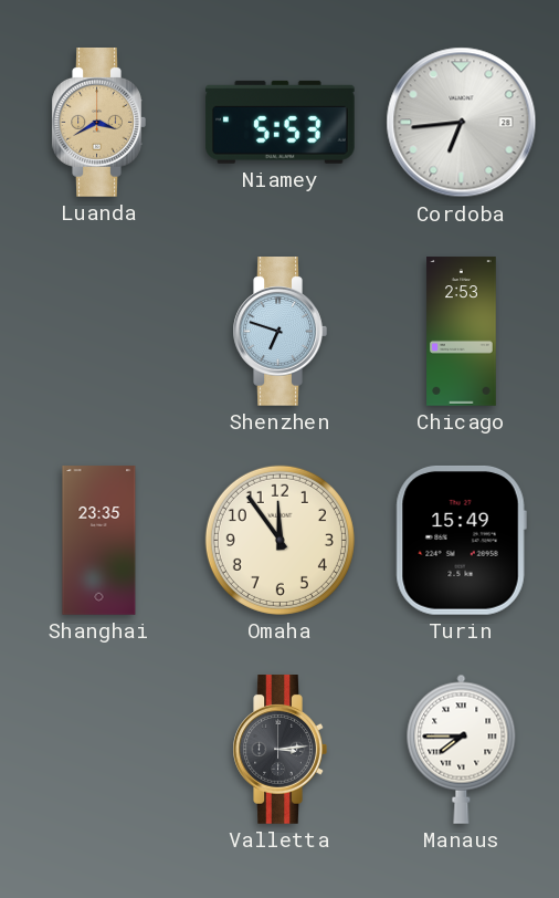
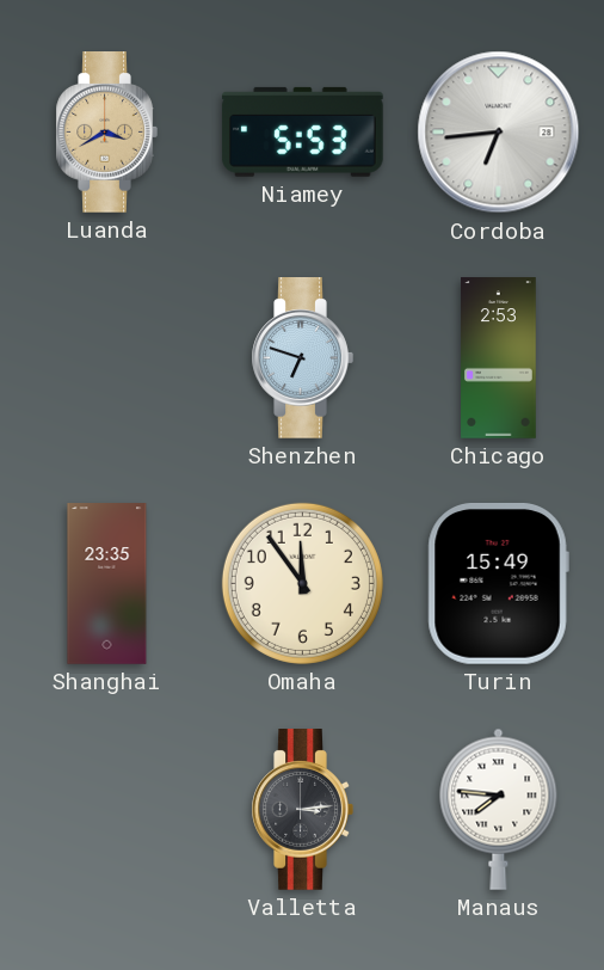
Manaus: 7:45 -> 7:46 (499, 809)
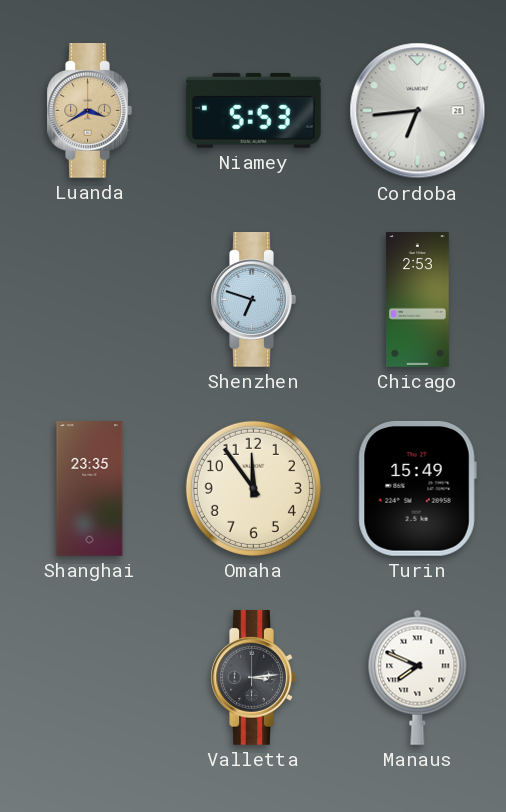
Manaus: 7:46 -> 7:49 (418, 677)
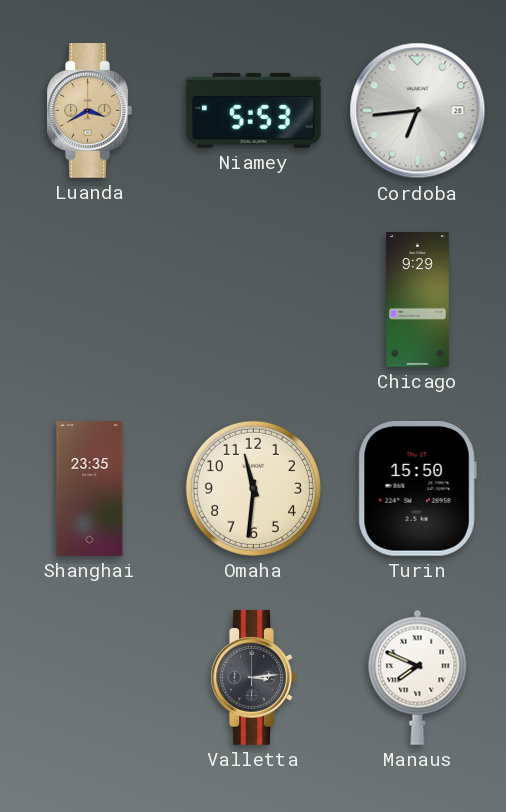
Shenzhen: 6:48 -> none (253, 300)
Chicago: 2:53 -> 9:29 (418, 300)
Omaha: 11:54 -> 11:31 (253, 488)
Turin: 15:49 -> 15:50 (417, 488)
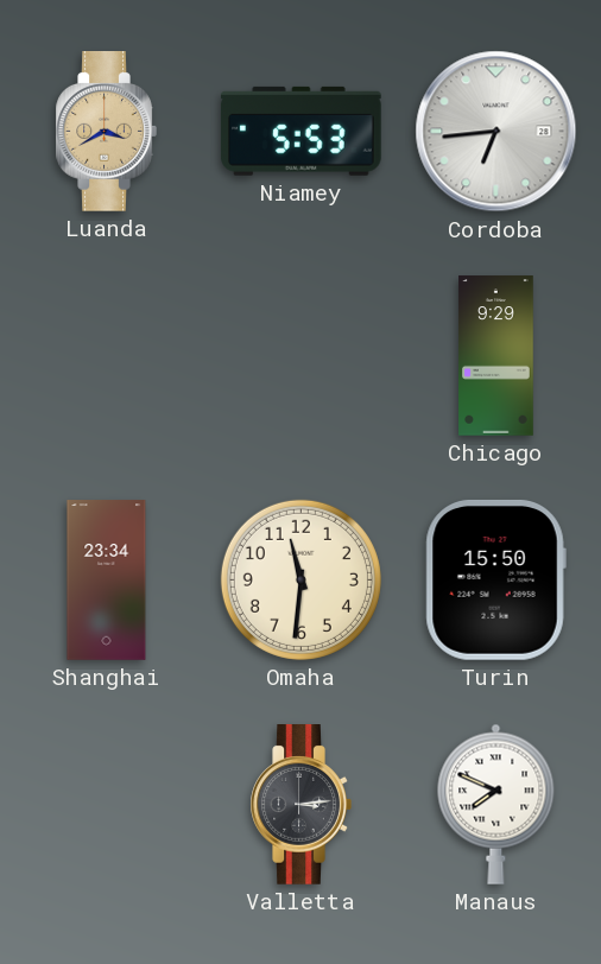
Shanghai: 23:35 -> 23:34 (107, 581)
